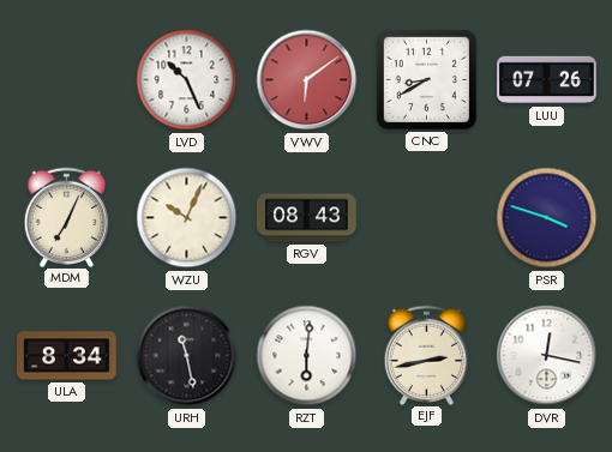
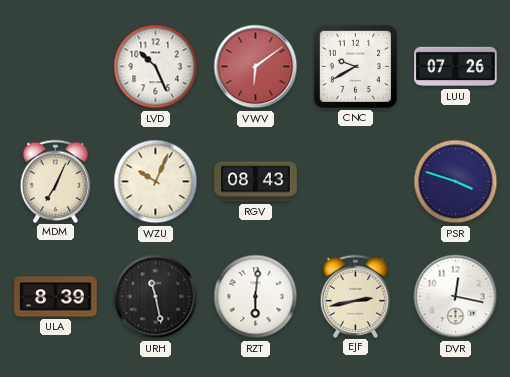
CNC: 8:40 -> 9:40 (355, 66)
ULA: 8:34 -> 8:39 (56, 297)
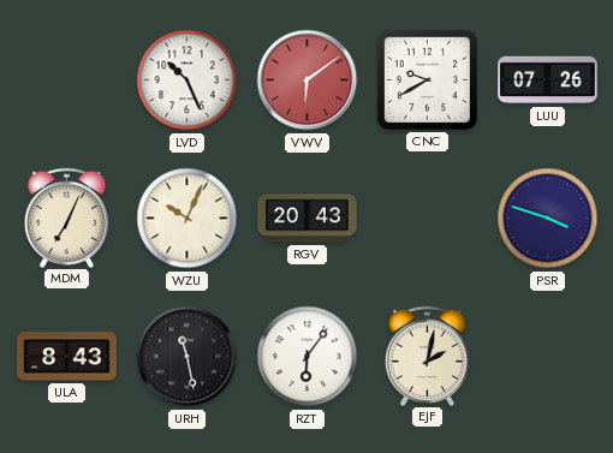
RGV: 08:43 -> 20:43 (308, 219)
ULA: 8:39 -> 8:43 (67, 357)
RZT: 6:01 -> 6:06 (308, 357)
EJF: 2:43 -> 2:02 (428, 356)
DVR: 12:17 -> none (456, 297)
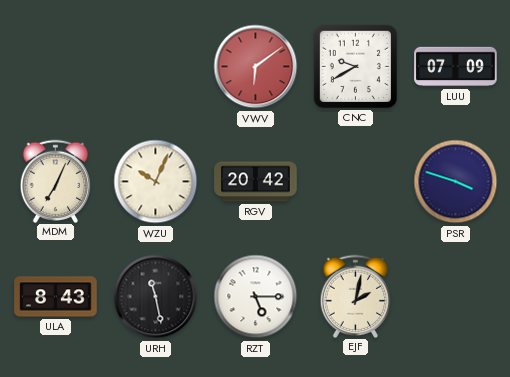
LVD: 10:26 -> none (188, 81)
LUU: 07:26 -> 07:09 (456, 67)
RGV: 20:43 -> 20:42 (256, 182)
RZT: 6:06 -> 5:15 (256, 297)
